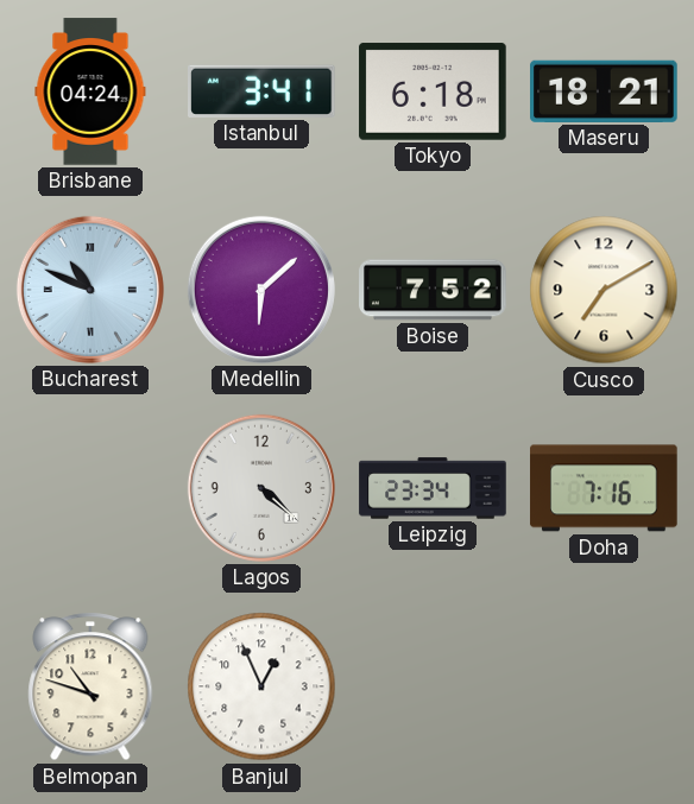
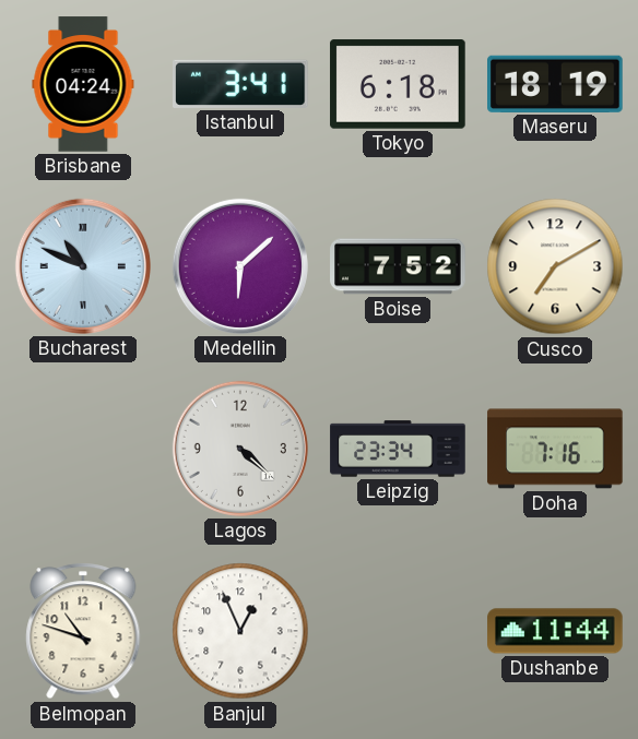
Maseru: 18:21 -> 18:19 (555, 84)
Dushanbe: none -> 11:44 (555, 631)
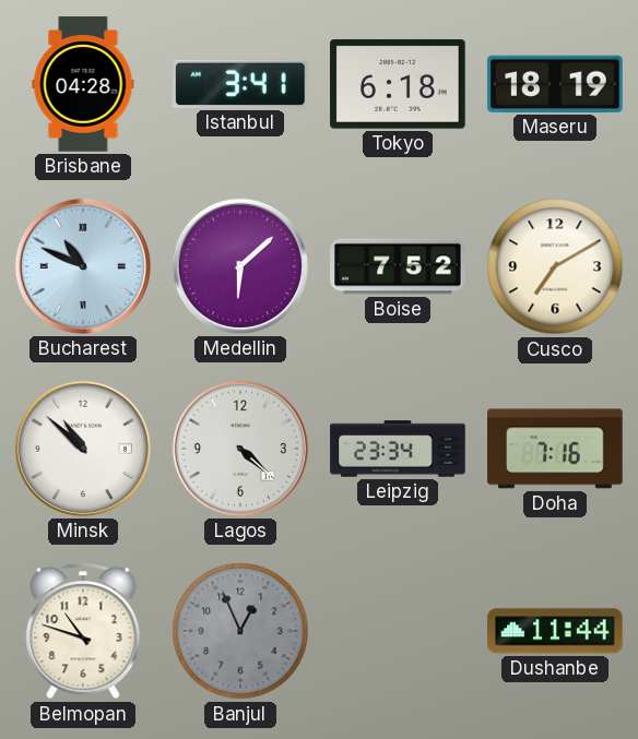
Brisbane: 04:24 -> 04:28 (83, 84)
Minsk: none -> 10:52 (83, 449)
Banjul dial: white -> grey (240, 631)
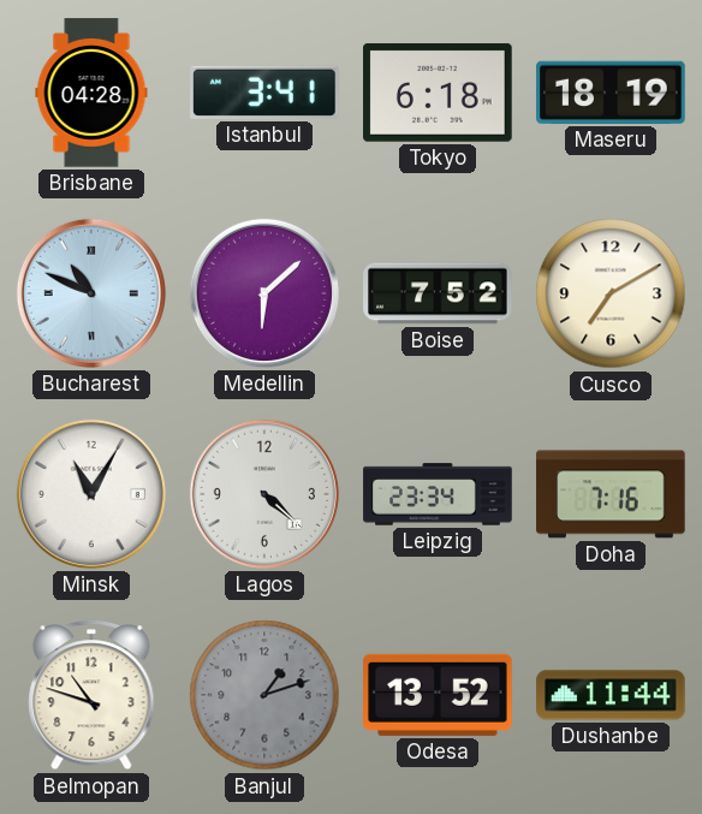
Minsk: 10:52 -> 11:05 (91, 494)
Banjul: 12:56 -> 1:12 (264, 695)
Odesa: none -> 13:52 (438, 695)
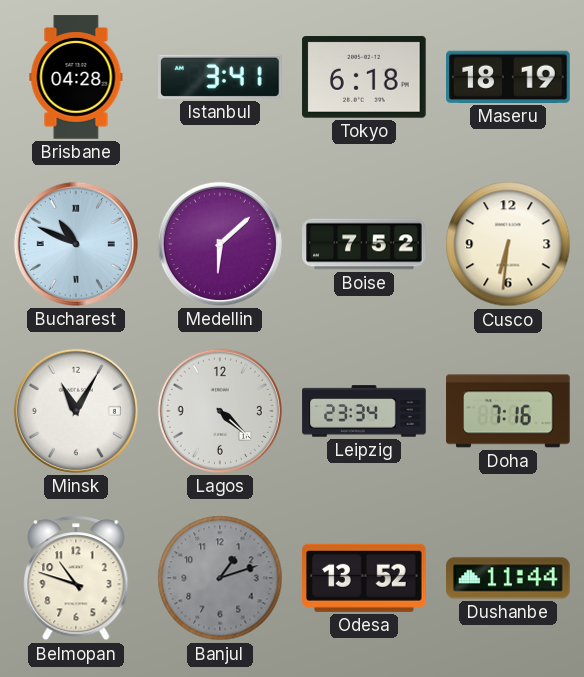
Cusco: 7:10 -> 6:31 (508, 244)
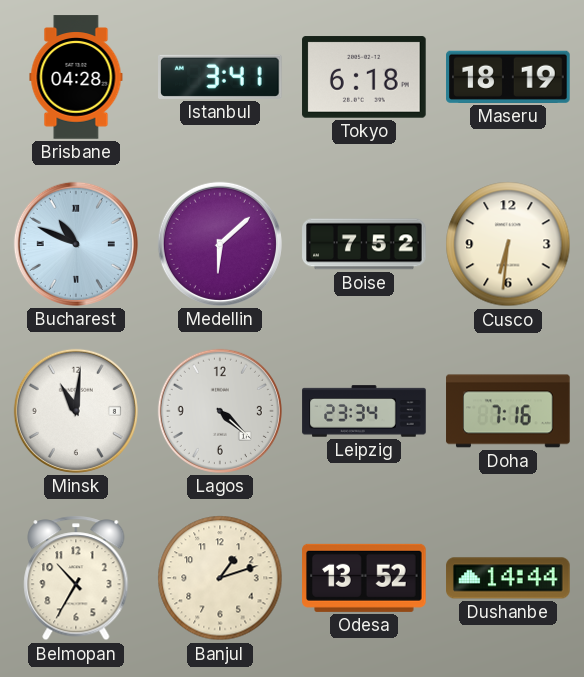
Minsk: 11:05 -> 11:01 (76, 411)
Belmopan: 10:48 -> 10:35 (76, 578)
Banjul dial: grey -> cream (220, 578)
Dushanbe: 11:44 -> 14:44 (508, 578)
